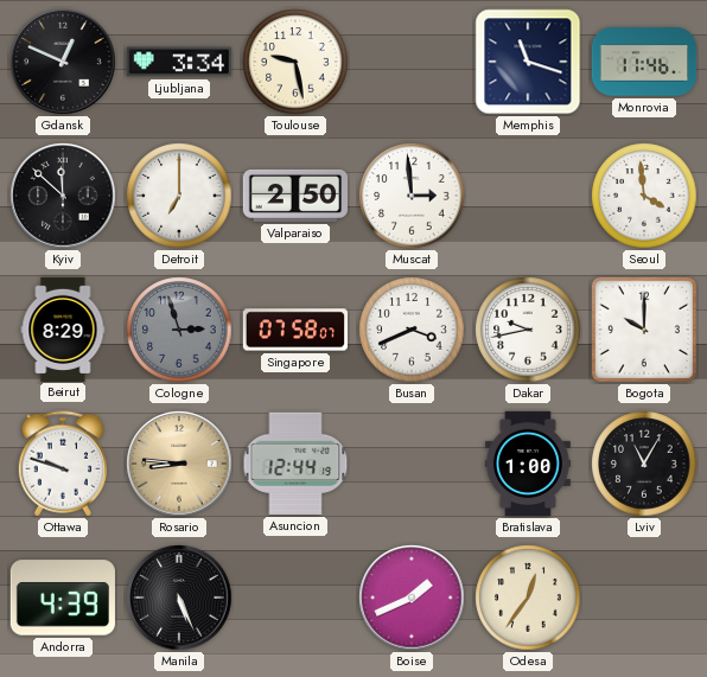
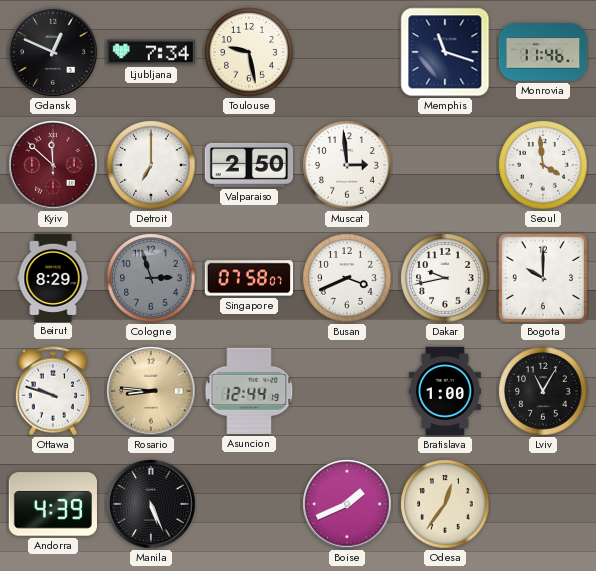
Ljubljana: 3:34 -> 7:34 (150, 52)
Kyiv dial: black -> burgundy (53, 165)
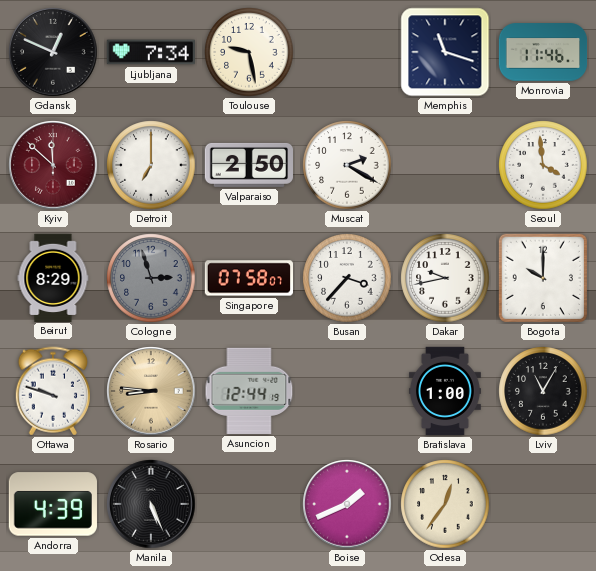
Muscat: 2:59 -> 2:20 (347, 165)
Busan: 3:41 -> 3:37 (347, 278)
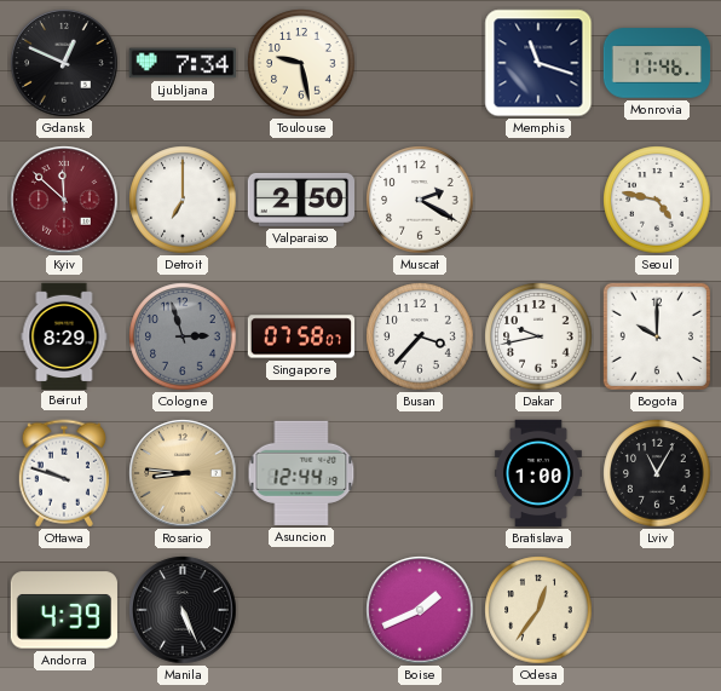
Seoul: 3:59 -> 4:47 (657, 200)
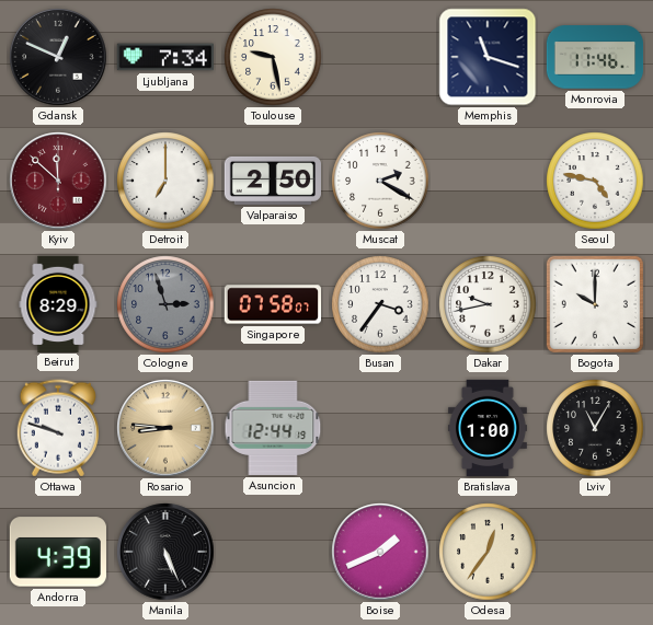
Busan: 3:37 -> 3:36 (380, 304)
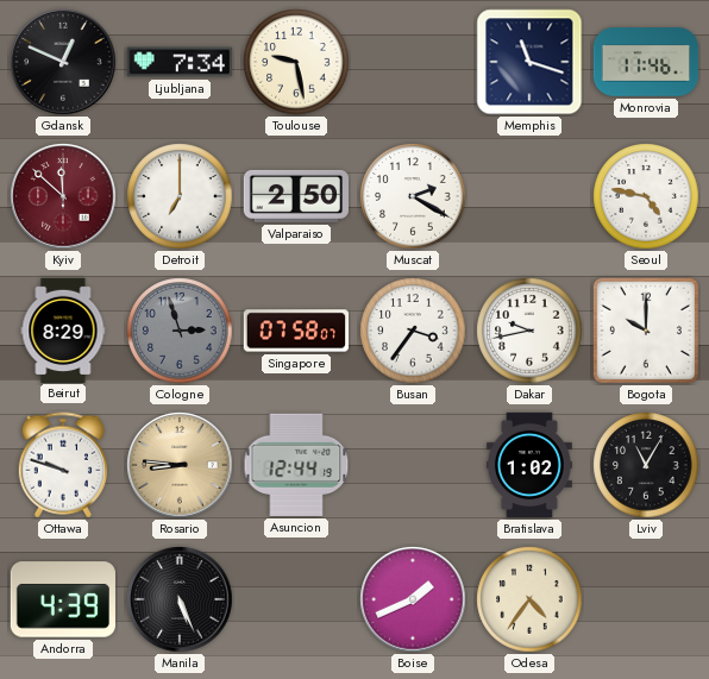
Bratislava: 1:00 -> 1:02 (529, 465)
Odesa: 12:36 -> 4:36 (529, 599)
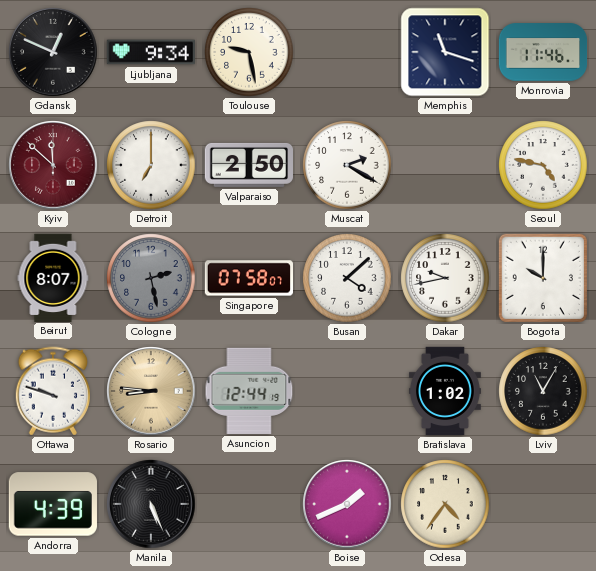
Ljubljana: 7:34 -> 9:34 (150, 52)
Beirut: 8:29 -> 8:07 (53, 277)
Cologne: 2:57 -> 2:28 (151, 278)
Busan: 3:36 -> 4:08 (347, 278)
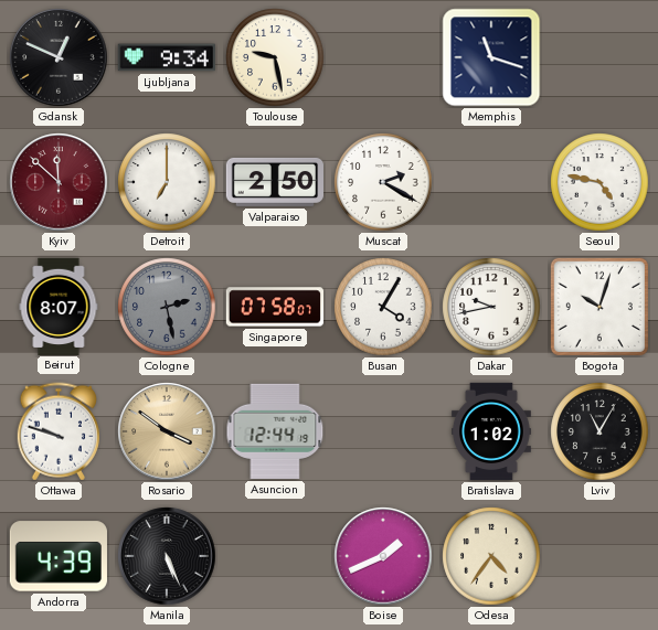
Monrovia: 11:46 -> none (543, 52)
Busan: 4:08 -> 4:05 (383, 307)
Bogota: 10:00 -> 10:03 (599, 307)
Rosario: 8:46 -> 3:51 (167, 431)
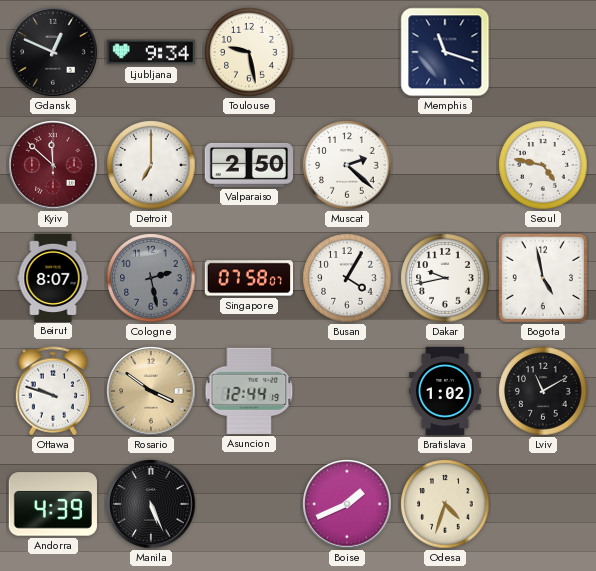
Muscat: 2:20 -> 2:22 (347, 165)
Bogota: 10:03 -> 4:58 (543, 278)
Lviv: 11:05 -> 11:10 (543, 391)
Odesa: 4:36 -> 4:33 (445, 504)
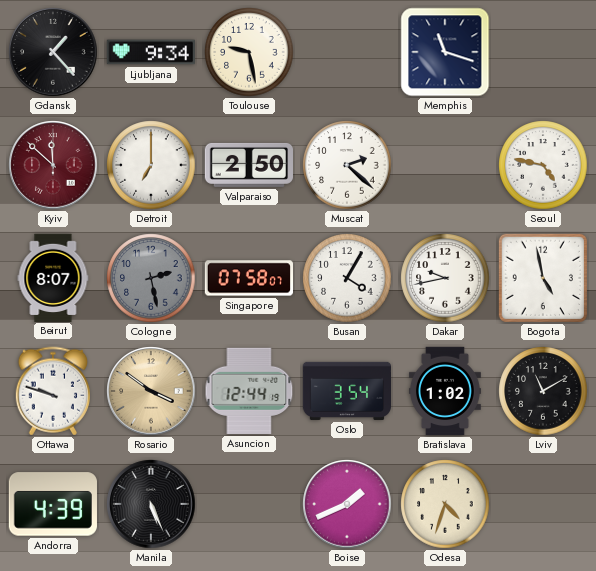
Gdansk: 12:49 -> 1:23 (53, 52)
Oslo: none -> 3:54 (346, 391)
